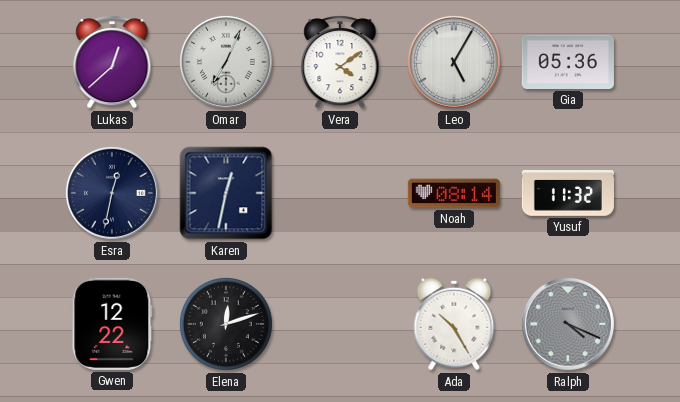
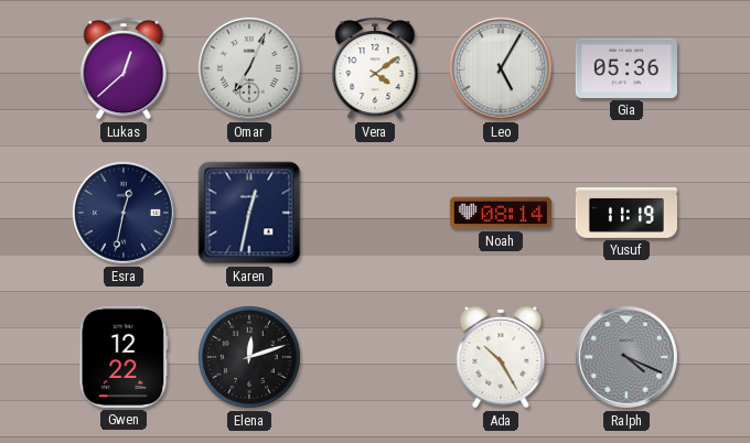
Yusuf: 11:32 -> 11:19 (626, 213)
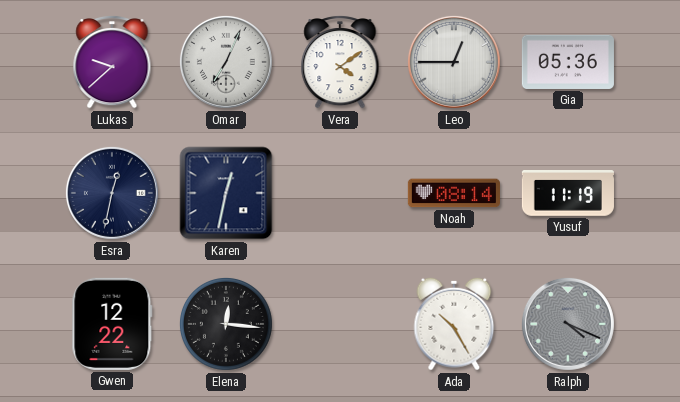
Lukas: 12:38 -> 9:38 (112, 62)
Leo: 5:05 -> 12:45 (454, 62)
Elena: 12:12 -> 12:16 (226, 324)
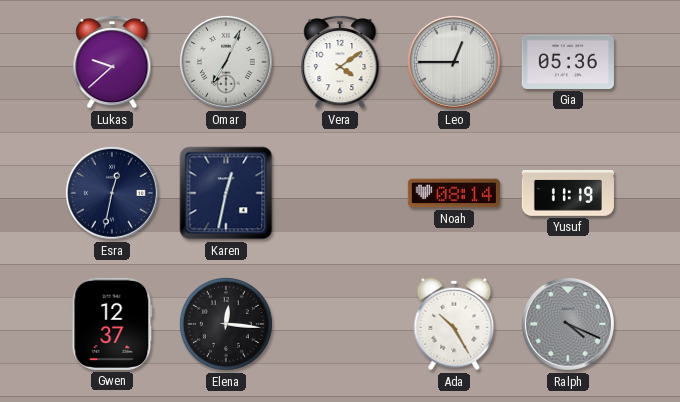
Gwen: 12:22 -> 12:37 (112, 324)
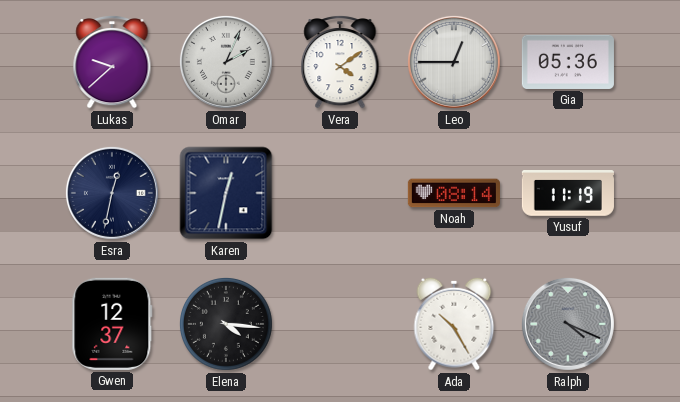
Omar: 7:04 -> 2:04 (226, 62)
Elena: 12:16 -> 4:16 (226, 324)
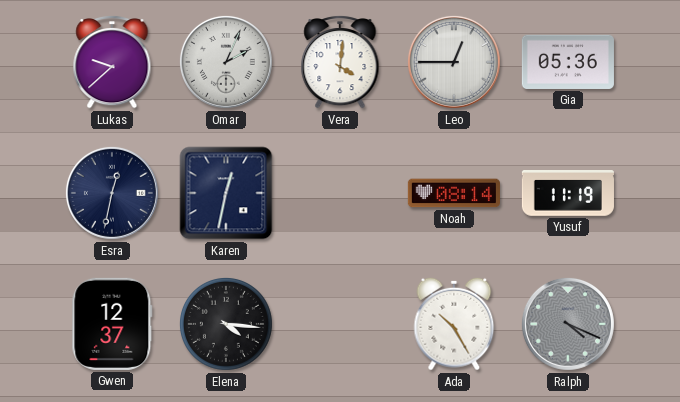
Vera: 4:09 -> 4:01 (340, 62)
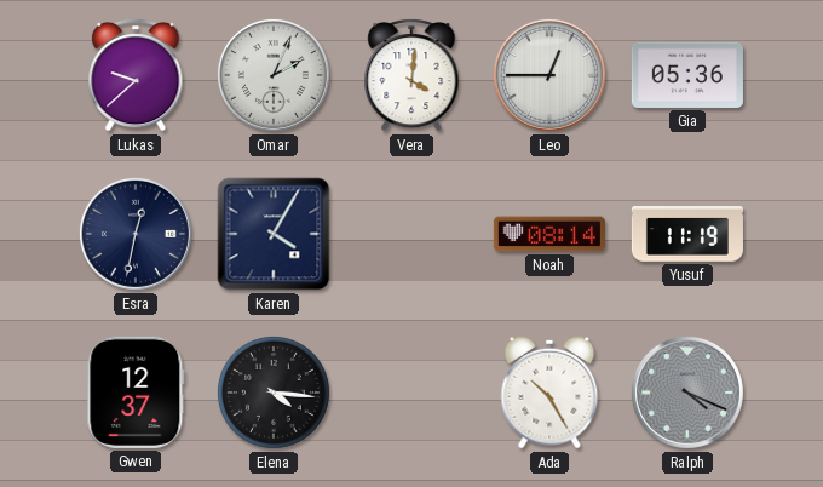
Karen: 12:32 -> 4:05 (274, 234)
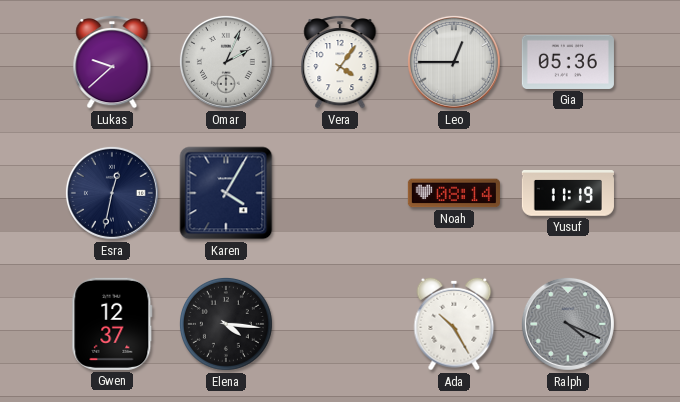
Vera: 4:01 -> 4:06 (340, 62)
